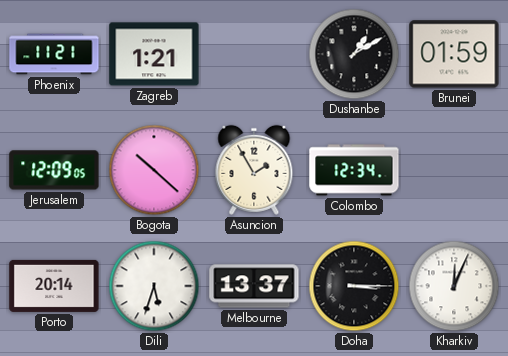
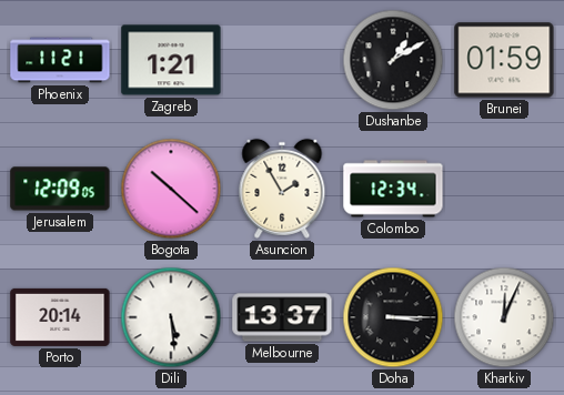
Dili: 5:33 -> 5:29 (171, 317)
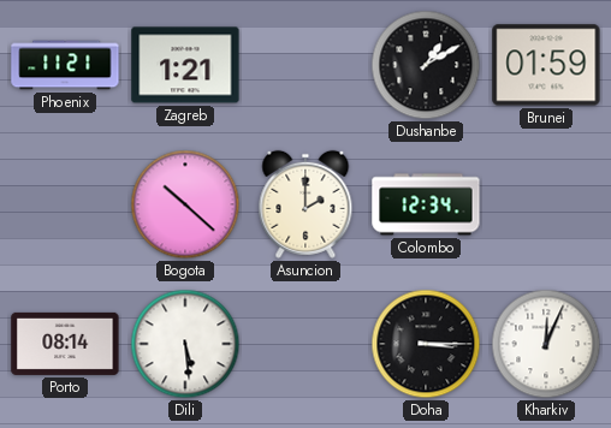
Jerusalem: 12:09 -> none (60, 189)
Asuncion: 1:55 -> 2:00 (305, 204)
Porto: 20:14 -> 08:14 (65, 344)
Melbourne: 13:37 -> none (282, 317)
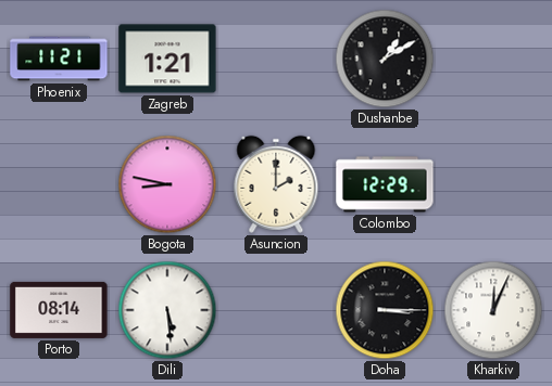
Brunei: 01:59 -> none (546, 65)
Bogota: 10:22 -> 8:47 (167, 184)
Colombo: 12:34 -> 12:29 (385, 184)
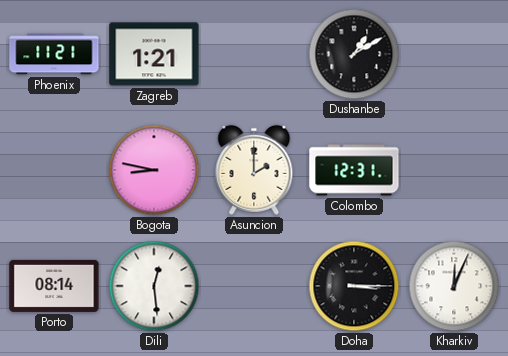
Colombo: 12:29 -> 12:31 (354, 170)
Dili: 5:29 -> 12:29 (154, 286)
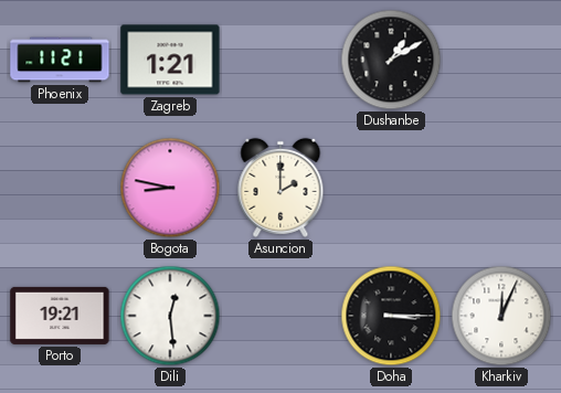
Colombo: 12:31 -> none (354, 170)
Porto: 08:14 -> 19:21 (60, 316)
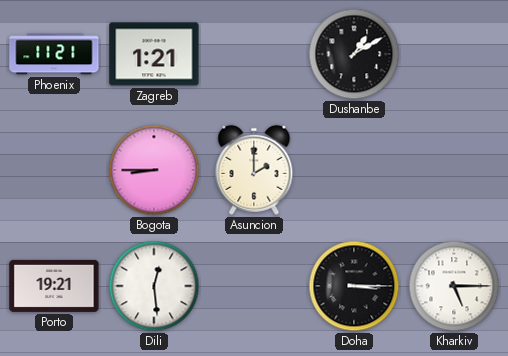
Bogota: 8:47 -> 8:45 (154, 170)
Kharkiv: 12:04 -> 5:15 (454, 286)
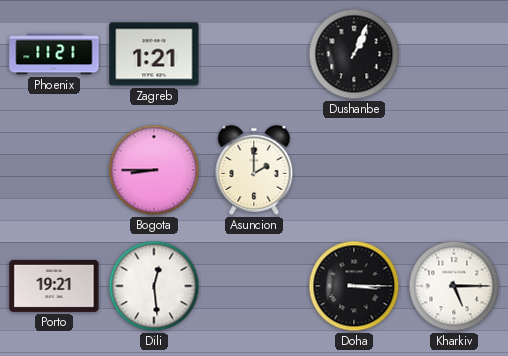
Dushanbe: 1:10 -> 1:04 (354, 54)
